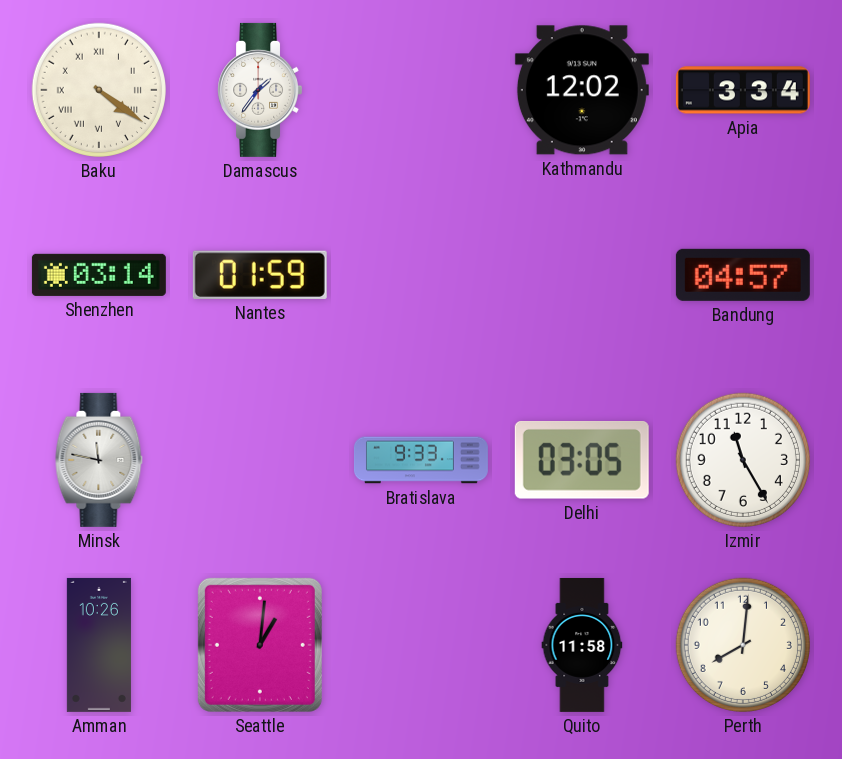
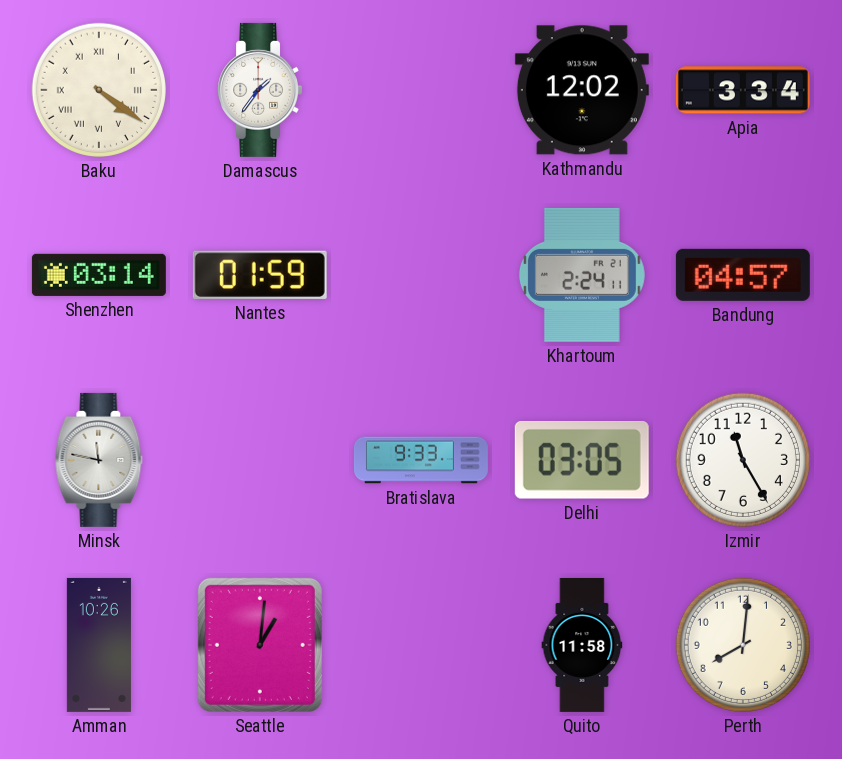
Khartoum: none -> 2:24 (582, 275)
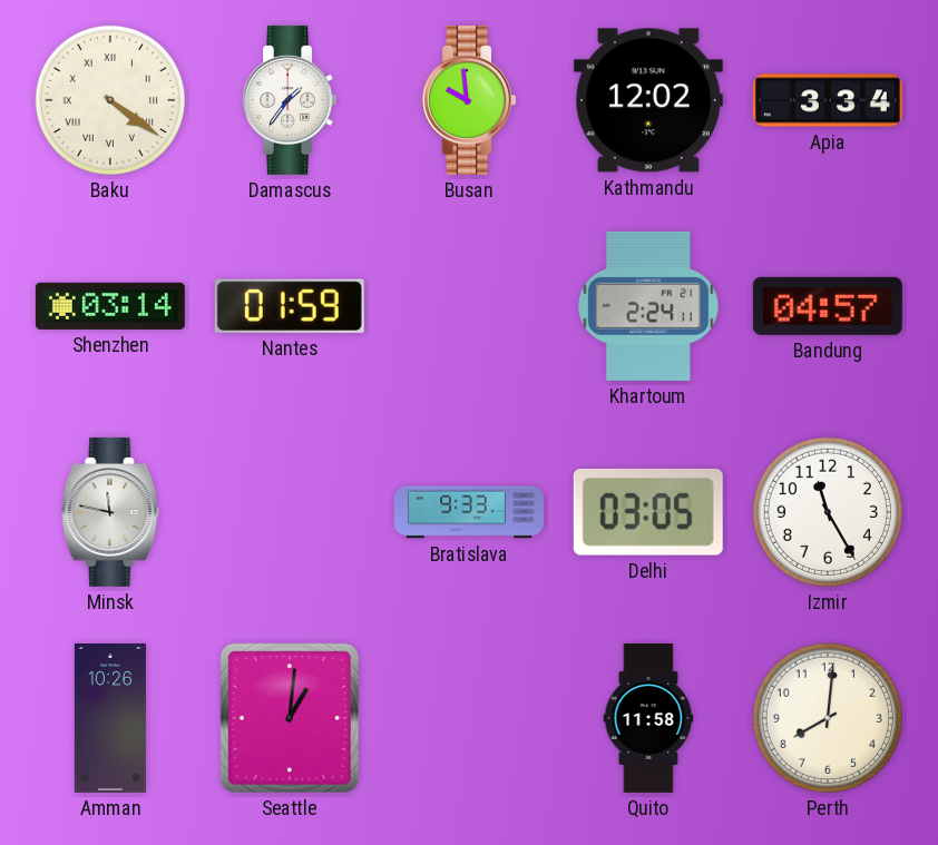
Busan: none -> 9:59 (468, 100)
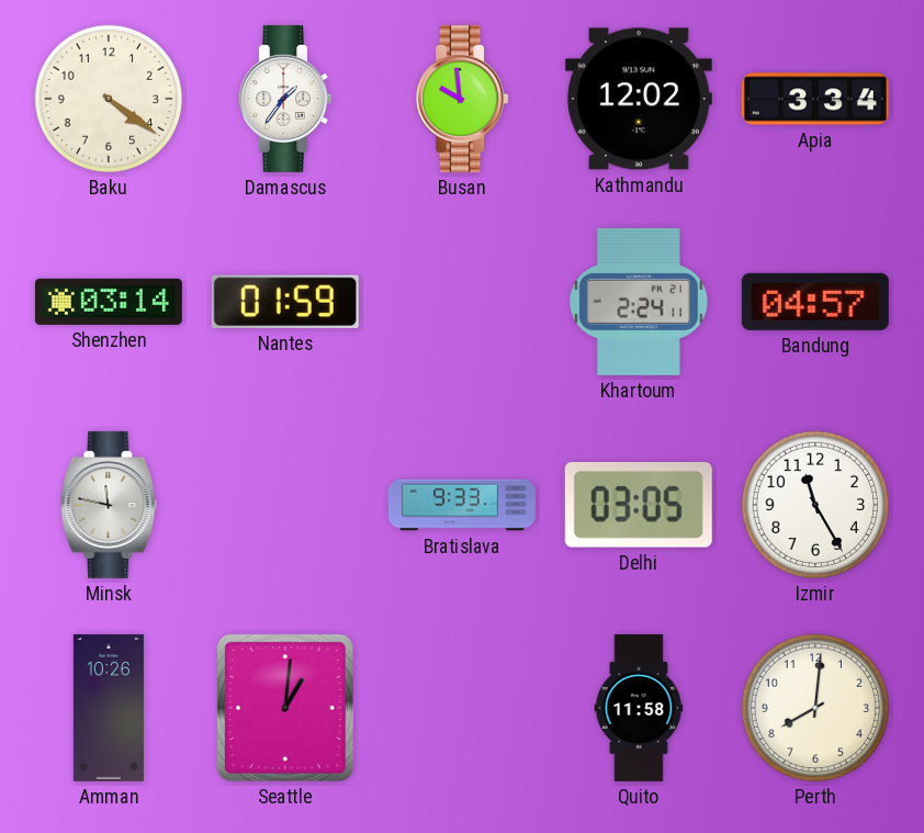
Baku numerals: Roman -> Arabic (109, 99)
